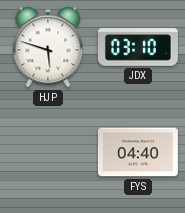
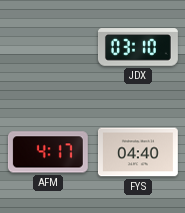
HJP: 5:48 -> none (48, 47)
AFM: none -> 4:17 (48, 152)
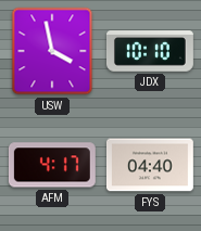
USW: none -> 3:58 (52, 51)
JDX: 03:10 -> 10:10 (150, 51)
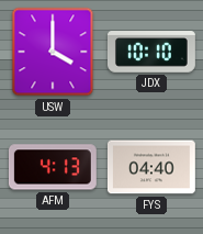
USW: 3:58 -> 4:00 (53, 52)
AFM: 4:17 -> 4:13 (53, 167)
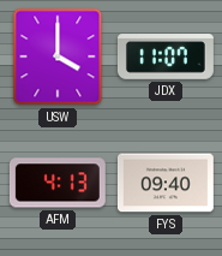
JDX: 10:10 -> 11:07 (166, 56)
FYS: 04:40 -> 09:40 (166, 183)
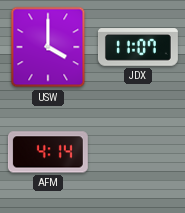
AFM: 4:13 -> 4:14 (48, 152)
FYS: 09:40 -> none (166, 183)
